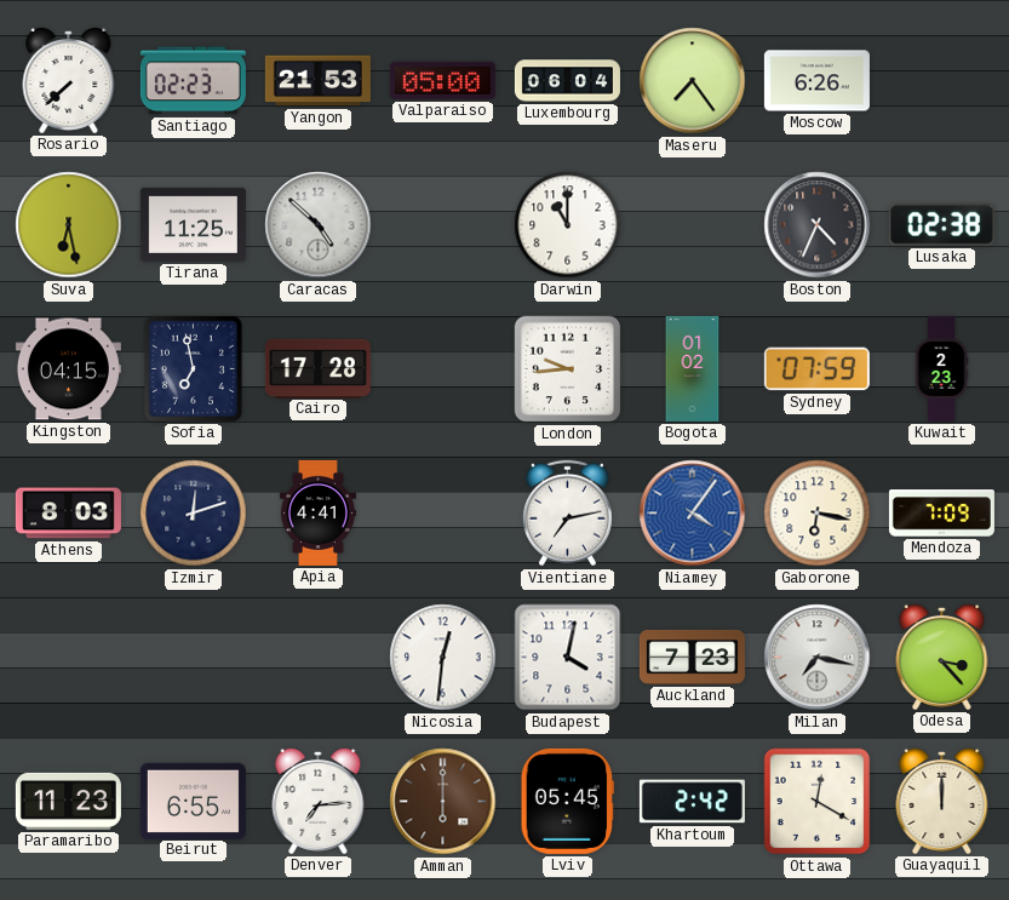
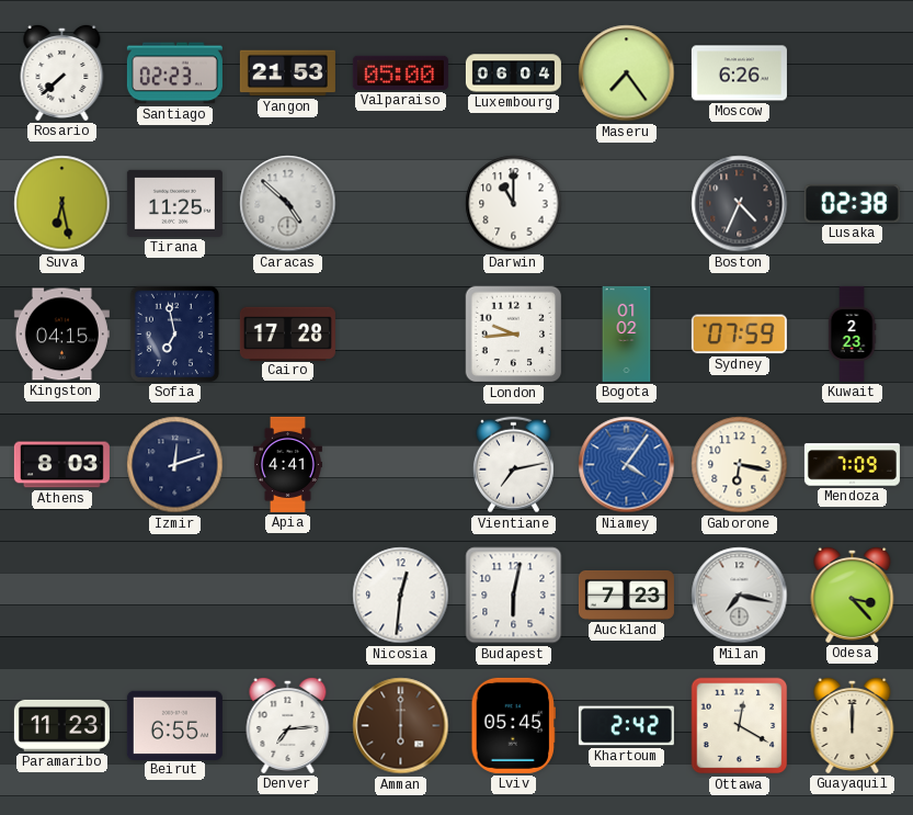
Budapest: 4:02 -> 6:02 (514, 596)
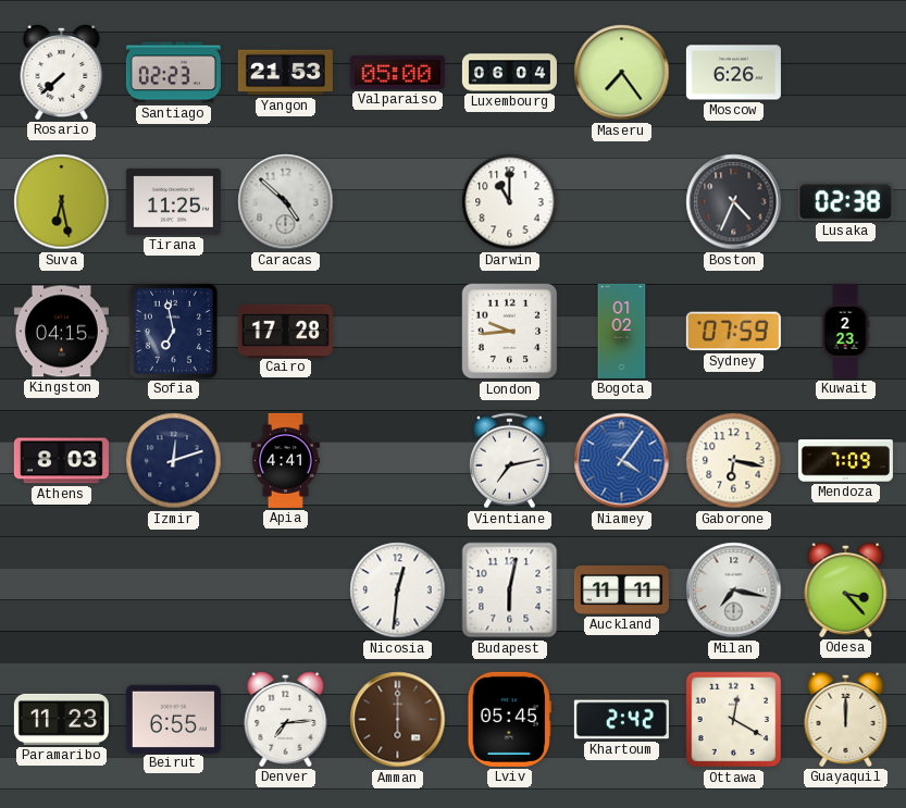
Auckland: 7:23 -> 11:11 (621, 589)
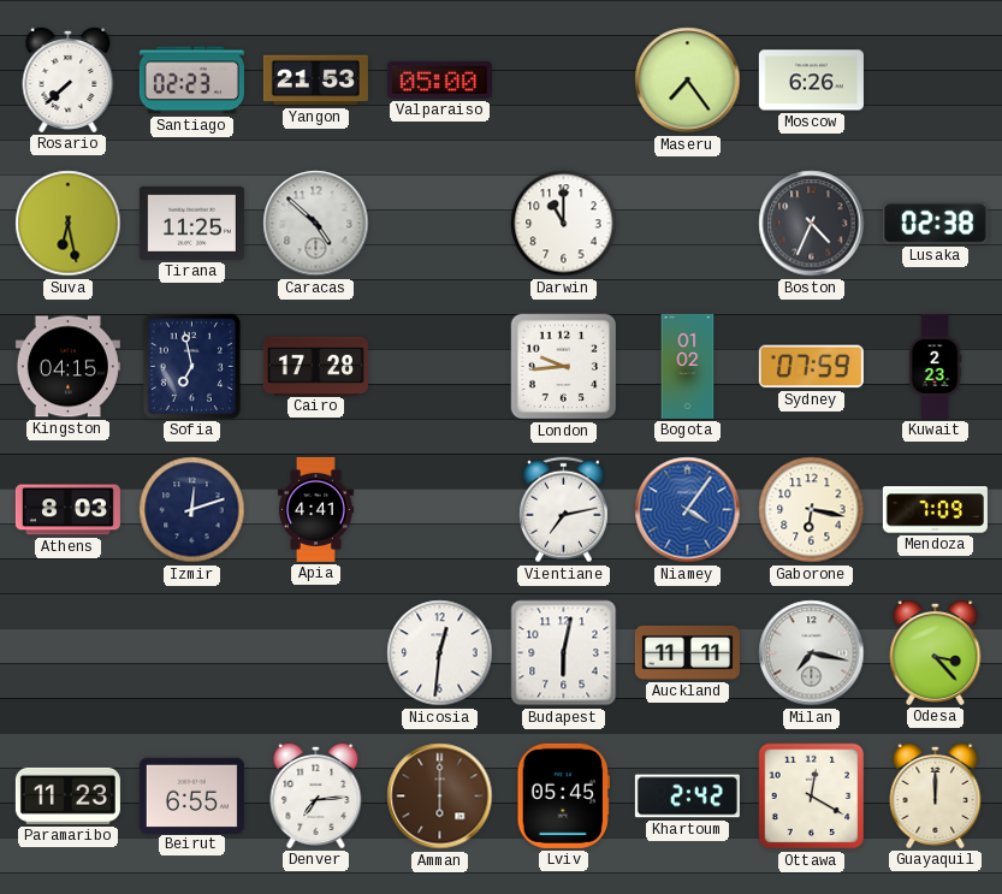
Luxembourg: 06:04 -> none (509, 73)
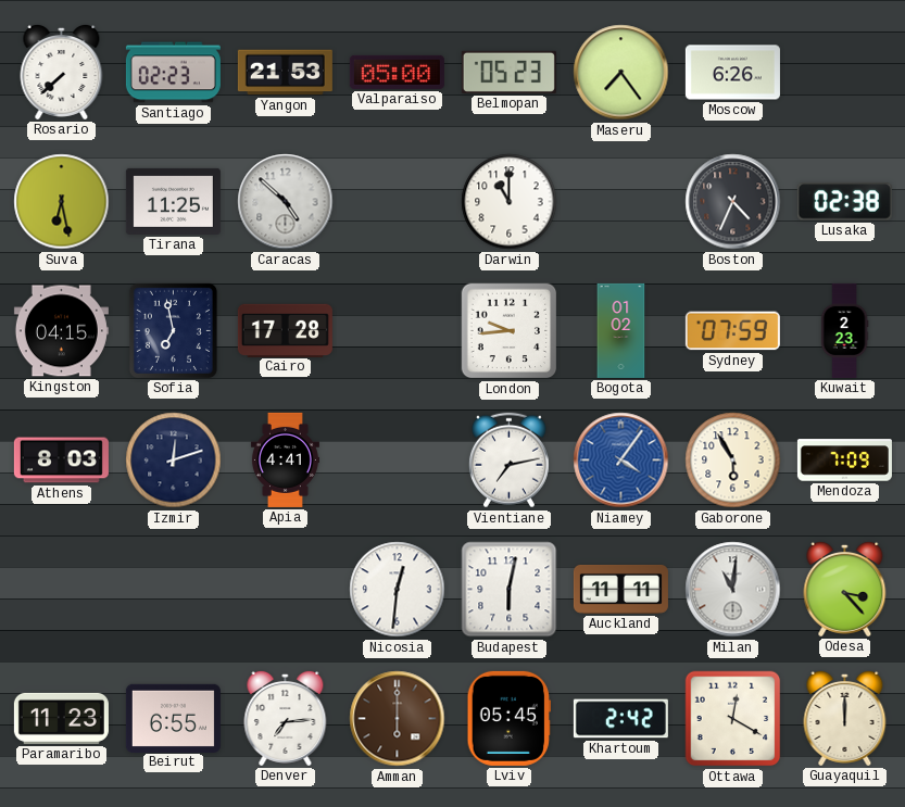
Belmopan: none -> 05:23 (508, 72)
Gaborone: 6:17 -> 5:55 (733, 461)
Milan: 7:17 -> 11:01 (733, 590)
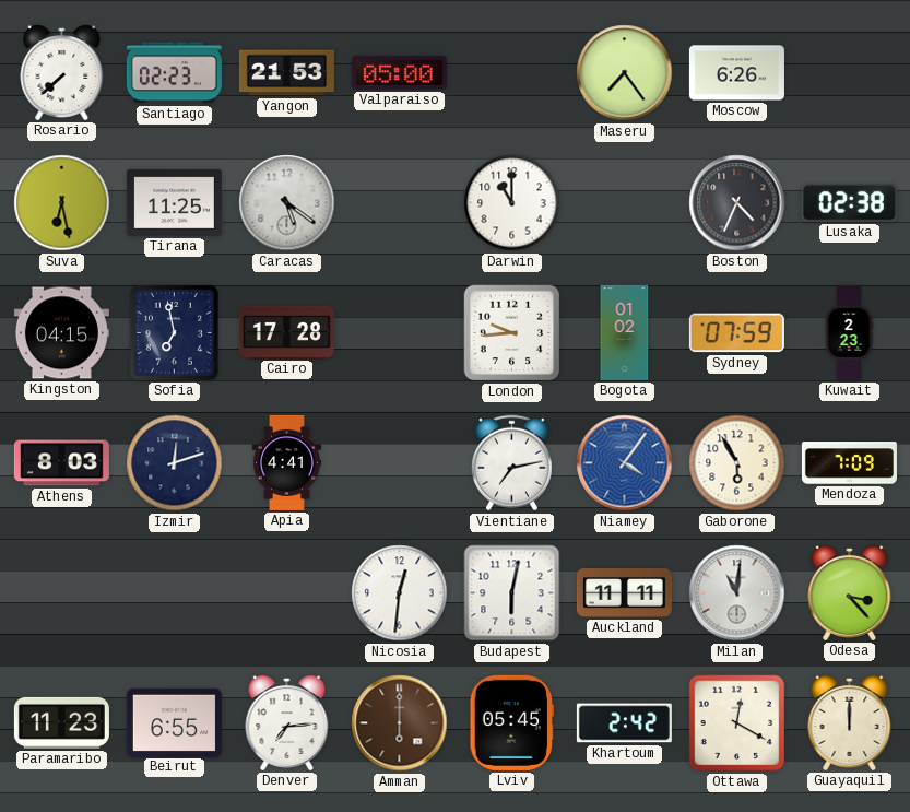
Belmopan: 05:23 -> none (508, 72)
Caracas: 4:52 -> 5:21 (287, 203)
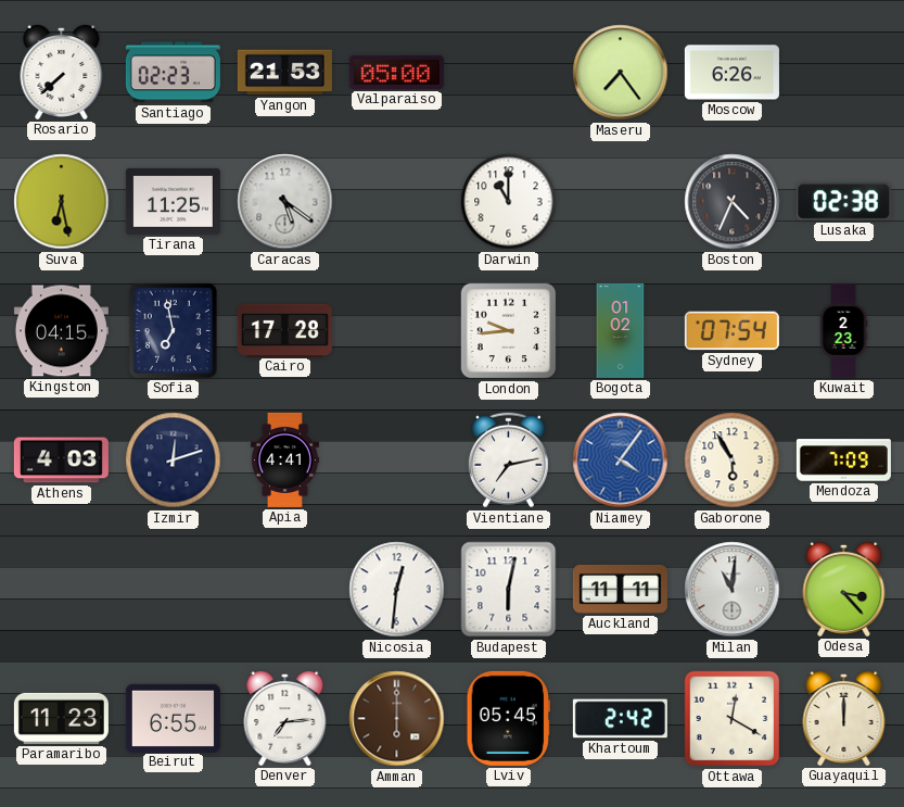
Sydney: 07:59 -> 07:54 (731, 331)
Athens: 8:03 -> 4:03 (61, 461)
